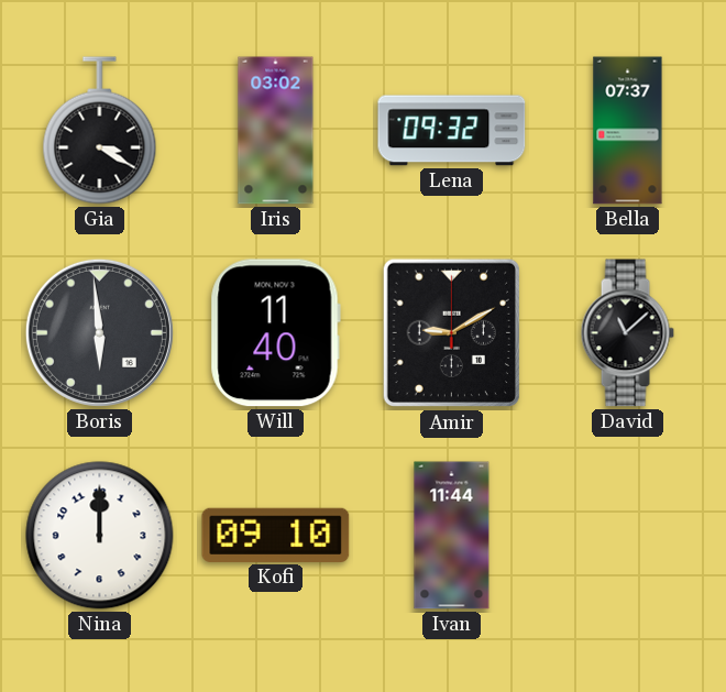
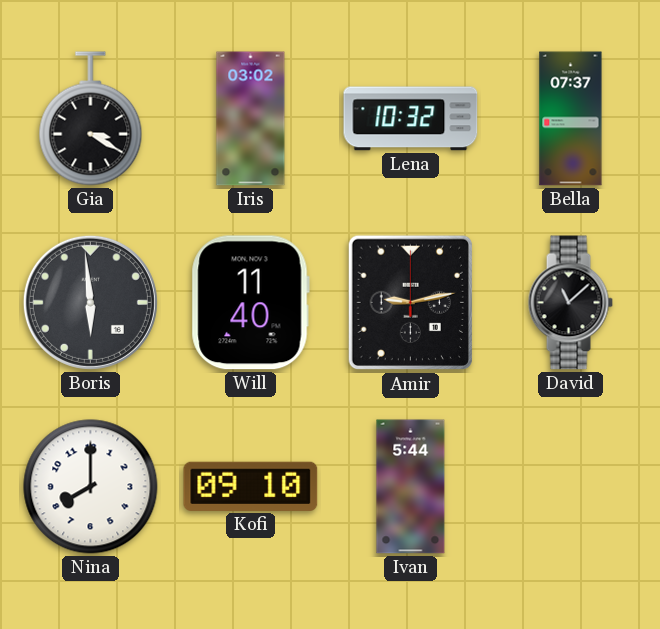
Lena: 09:32 -> 10:32 (411, 119)
Amir: 9:10 -> 9:13 (410, 303)
Nina: 12:00 -> 8:00 (91, 487)
Ivan: 11:44 -> 5:44 (411, 487)
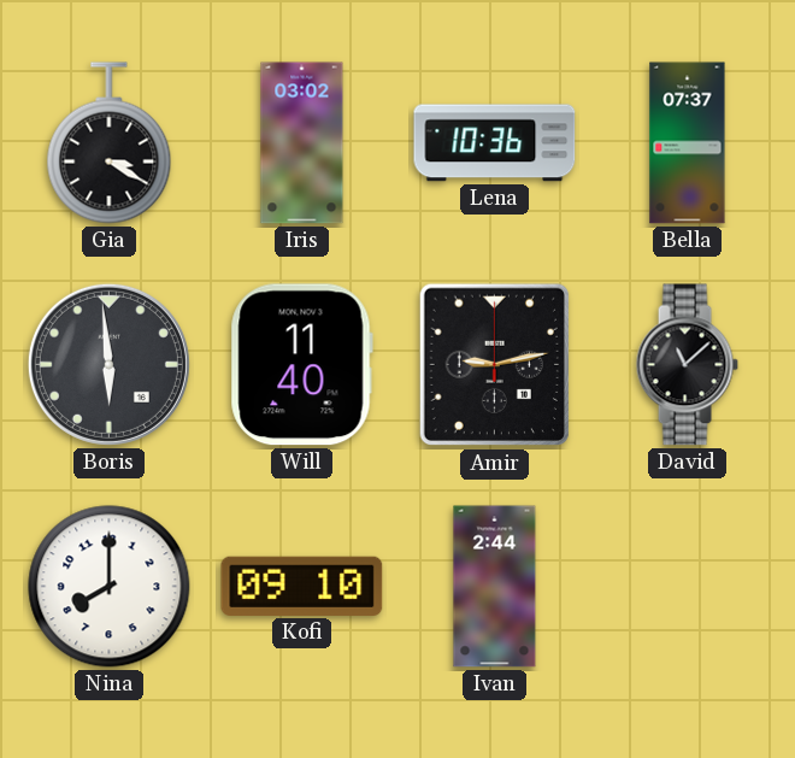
Lena: 10:32 -> 10:36 (495, 143)
Ivan: 5:44 -> 2:44 (495, 587)
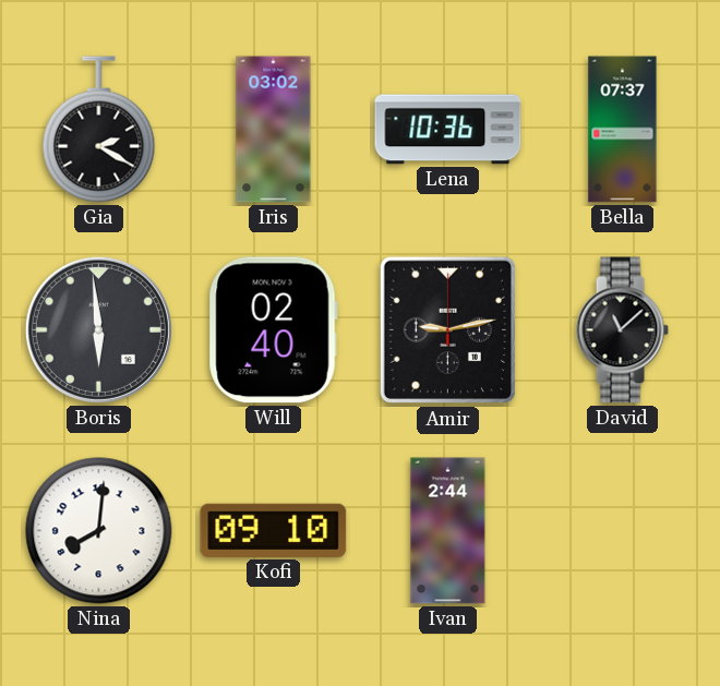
Gia: 3:20 -> 2:20 (99, 130)
Will: 11:40 -> 02:40 (273, 330)
Nina: 8:00 -> 8:01 (99, 531)
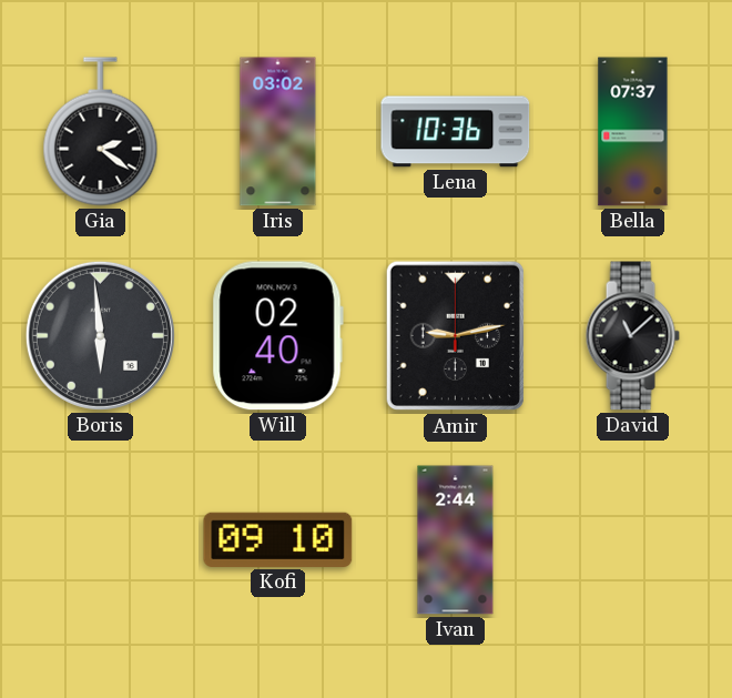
Gia: 2:20 -> 2:21 (101, 132)
Nina: 8:01 -> none (99, 531)
